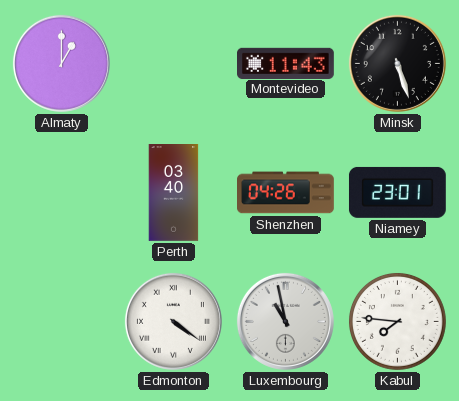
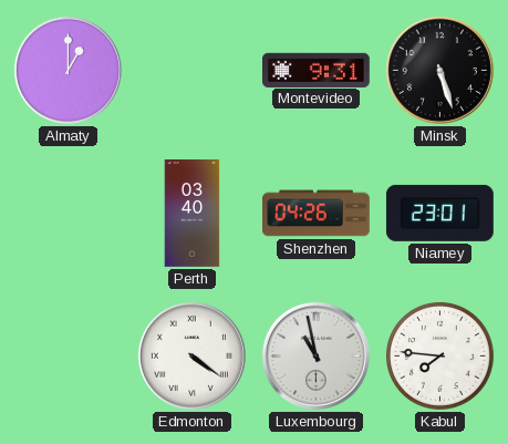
Montevideo: 11:43 -> 9:31 (317, 70)
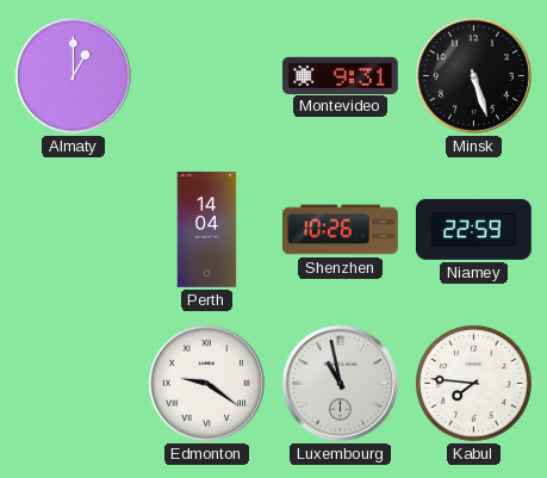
Perth: 03:40 -> 14:04 (207, 230)
Shenzhen: 04:26 -> 10:26 (341, 230)
Niamey: 23:01 -> 22:59 (473, 229)
Edmonton: 4:21 -> 9:21 (206, 383)
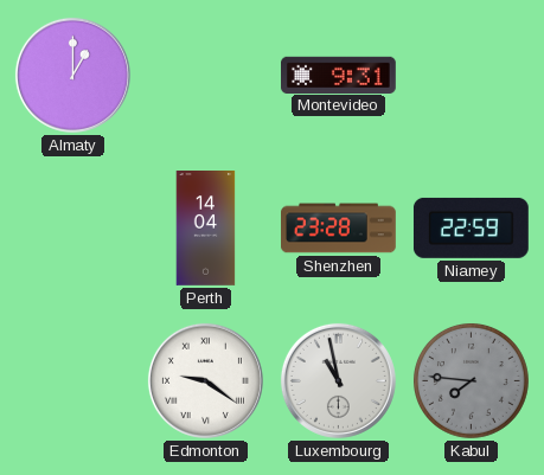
Minsk: 5:27 -> none (473, 75)
Shenzhen: 10:26 -> 23:28 (339, 229)
Kabul dial: white -> grey (471, 380)
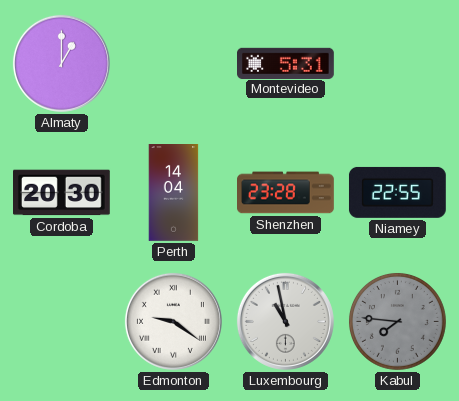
Montevideo: 9:31 -> 5:31 (286, 63)
Cordoba: none -> 20:30 (62, 193)
Niamey: 22:59 -> 22:55 (397, 192)
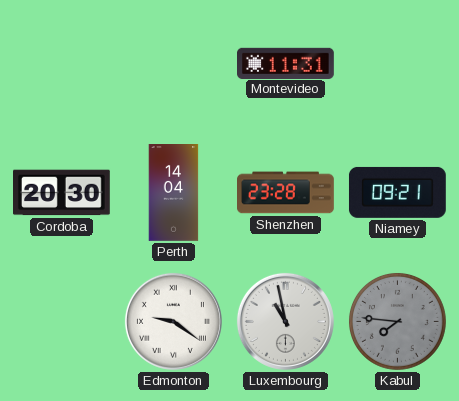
Almaty: 1:00 -> none (61, 63)
Montevideo: 5:31 -> 11:31 (286, 63)
Niamey: 22:55 -> 09:21 (397, 192)
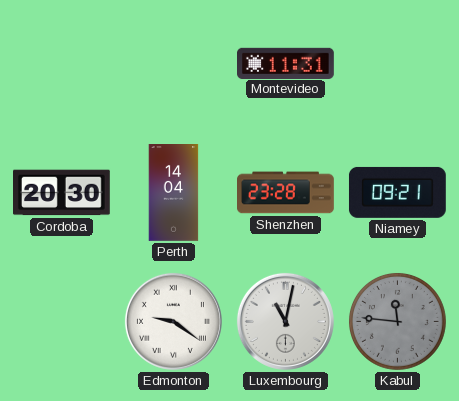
Luxembourg: 10:58 -> 11:02 (285, 321)
Kabul: 7:46 -> 11:46 (397, 321)
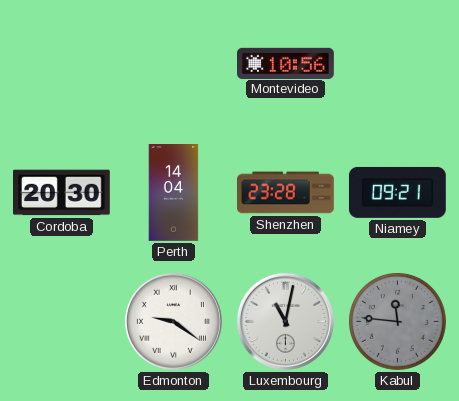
Montevideo: 11:31 -> 10:56 (286, 63)
